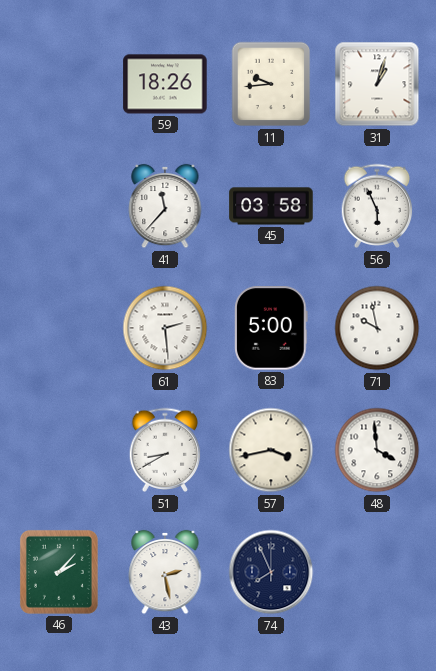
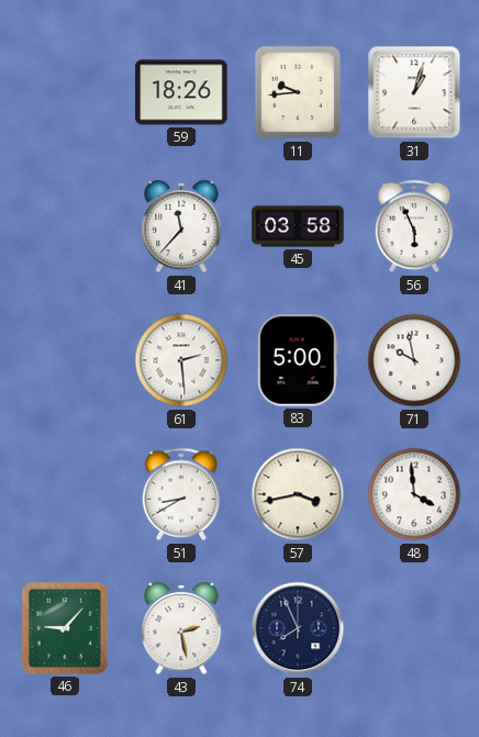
46: 2:07 -> 9:07 (65, 628)
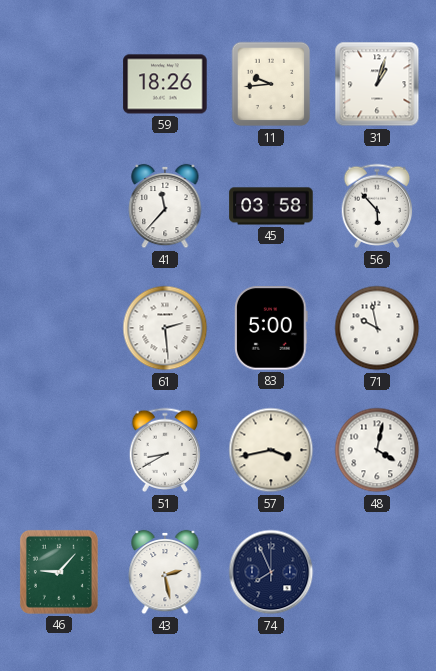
56: 5:56 -> 5:53 (377, 206)
48: 3:59 -> 4:02 (377, 450)
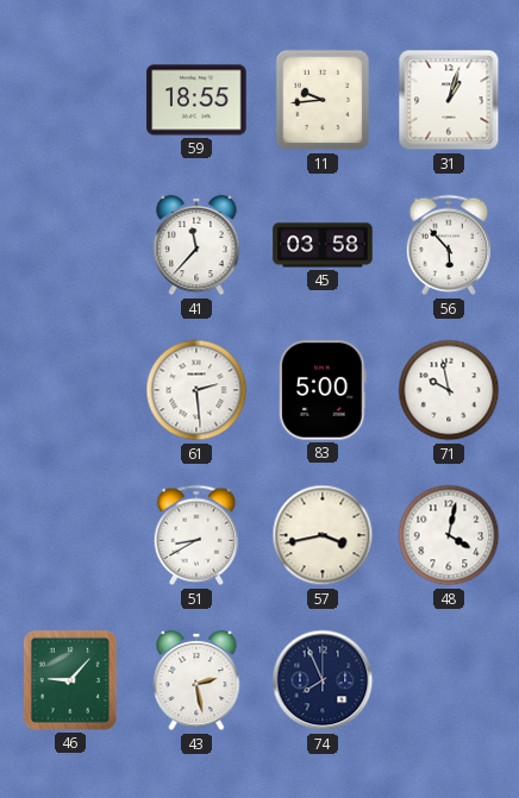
59: 18:26 -> 18:55 (196, 100)
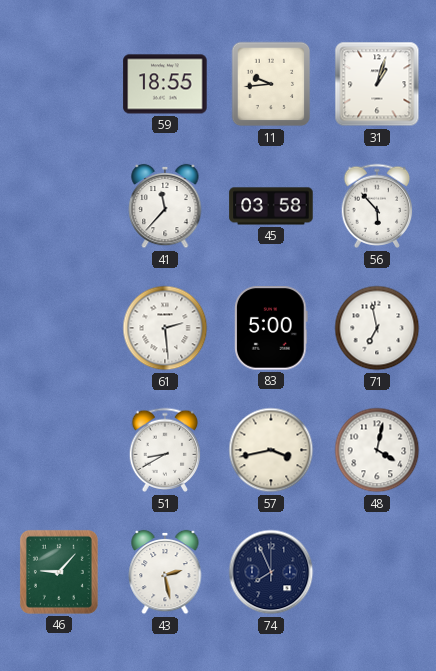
71: 9:58 -> 6:58 (377, 328)
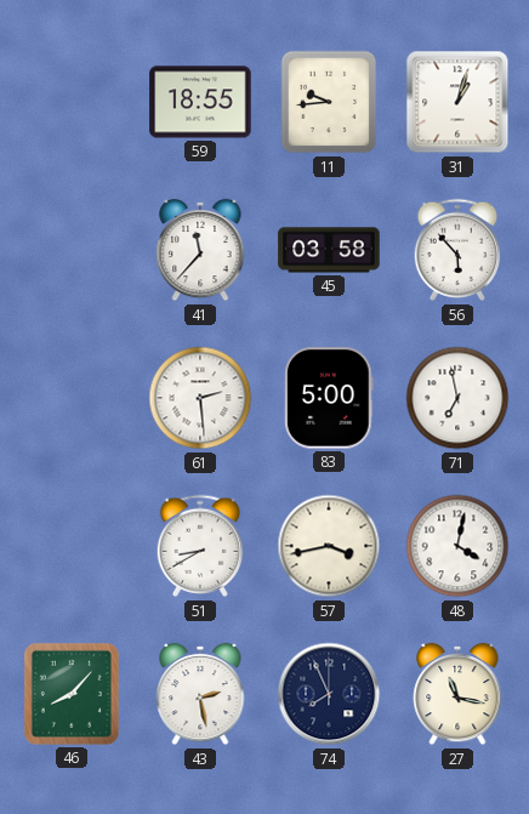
46: 9:07 -> 8:07 (72, 694)
27: none -> 11:17 (457, 694)
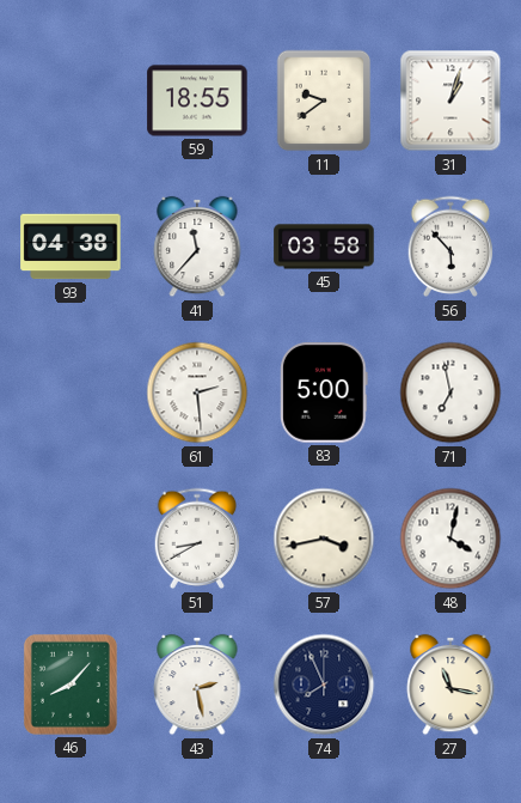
11: 9:44 -> 9:39 (324, 101)
93: none -> 04:38 (71, 247)
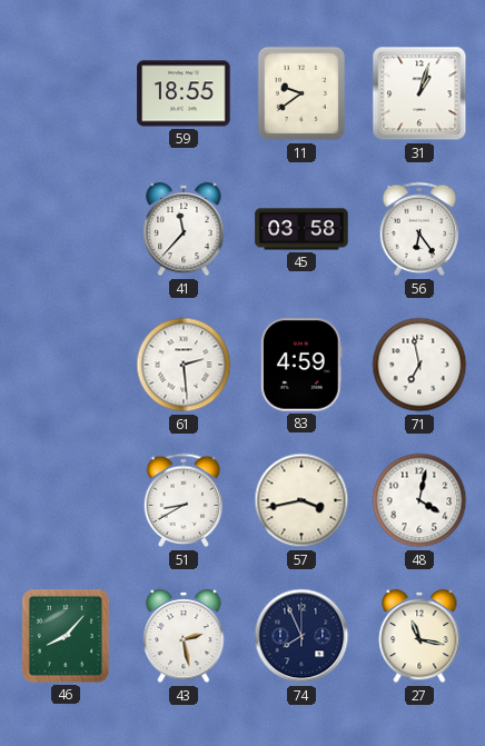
93: 04:38 -> none (71, 247)
56: 5:53 -> 6:24 (419, 229)
83: 5:00 -> 4:59 (303, 365)
